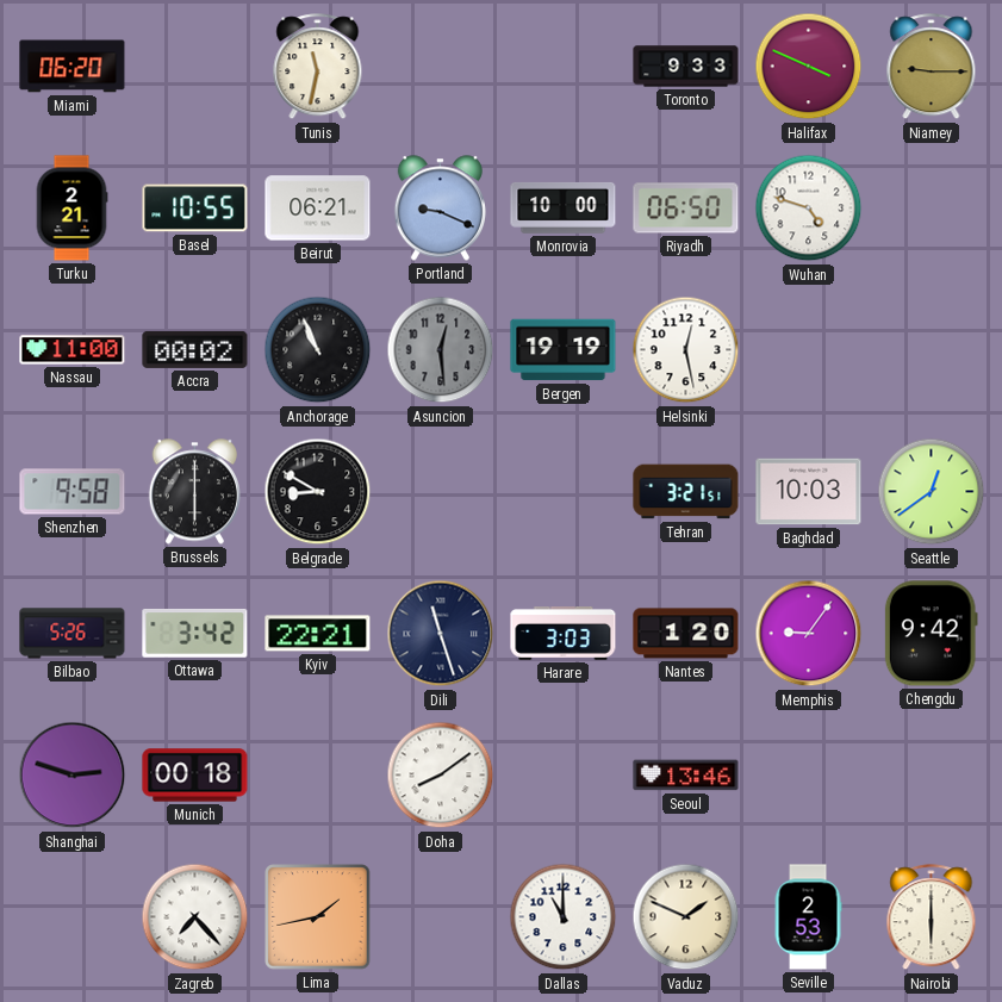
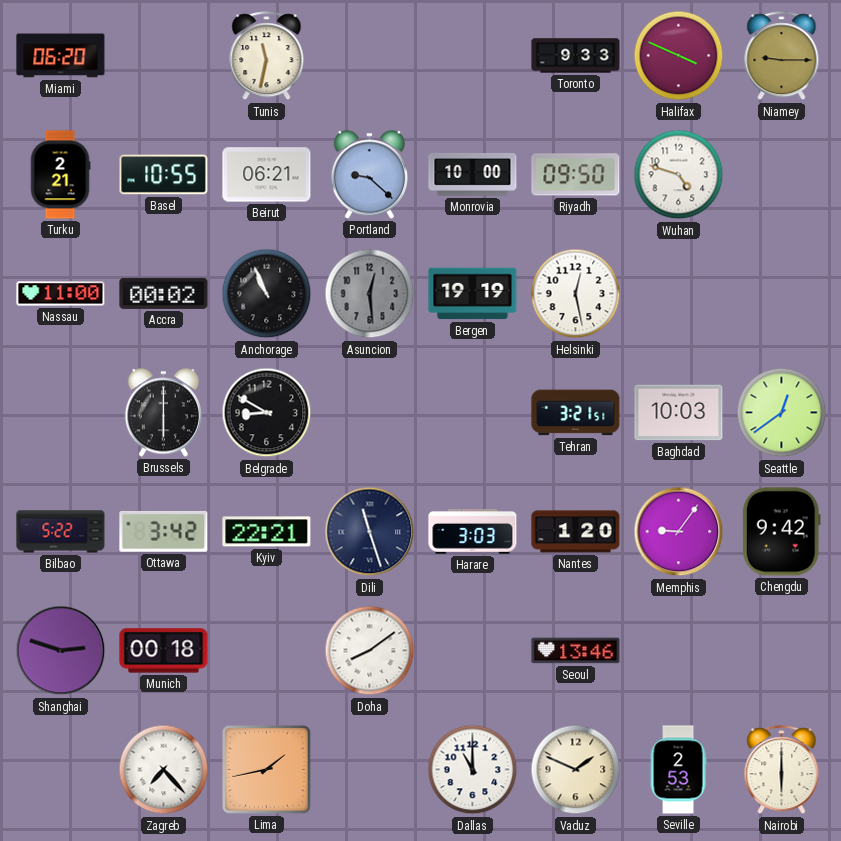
Portland: 9:19 -> 9:22 (369, 175)
Riyadh: 06:50 -> 09:50 (576, 175)
Shenzhen: 9:58 -> none (73, 492)
Bilbao: 5:26 -> 5:22 (61, 532)
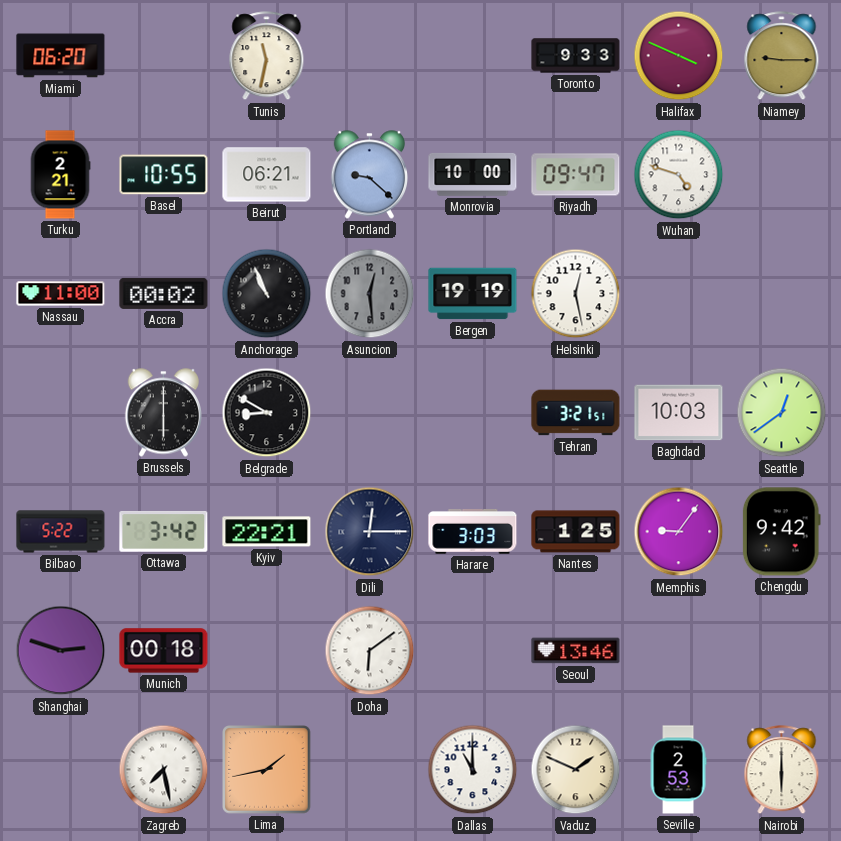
Riyadh: 09:50 -> 09:47 (576, 175)
Dili: 11:27 -> 12:15 (370, 532)
Nantes: 1:20 -> 1:25 (576, 532)
Doha: 8:09 -> 6:09 (370, 651)
Zagreb: 7:23 -> 7:28 (164, 770)
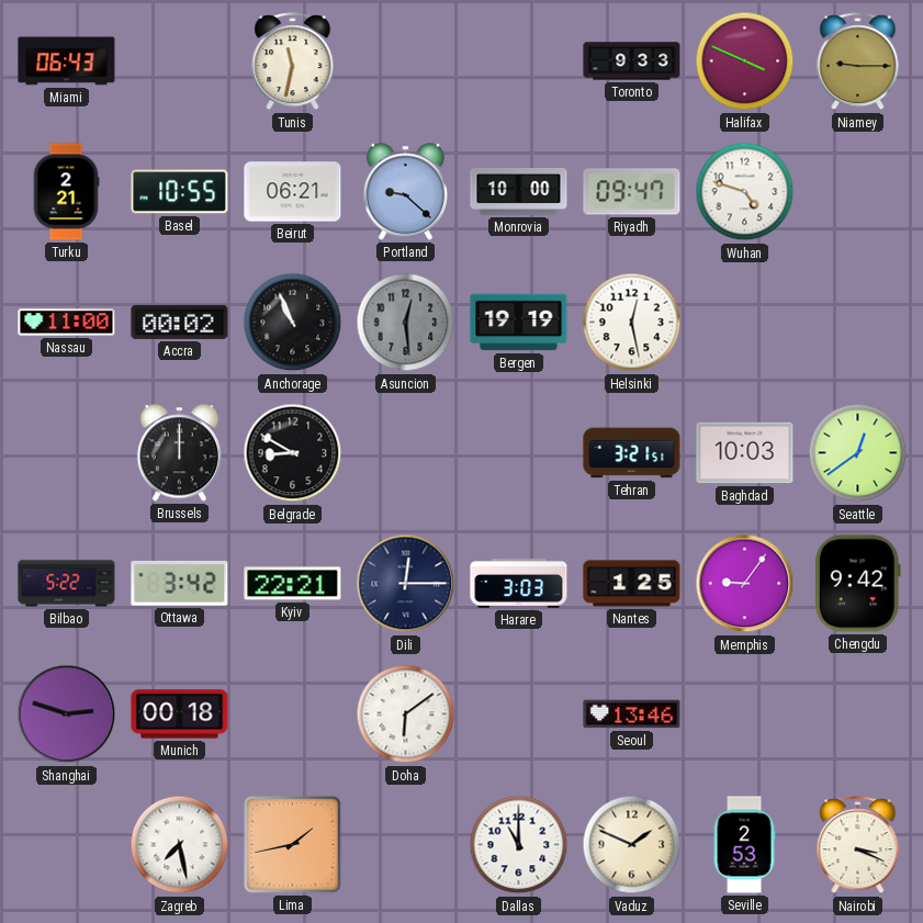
Miami: 06:20 -> 06:43 (67, 61)
Brussels: 6:00 -> 12:00 (179, 453)
Nairobi: 6:00 -> 3:19 (858, 845)
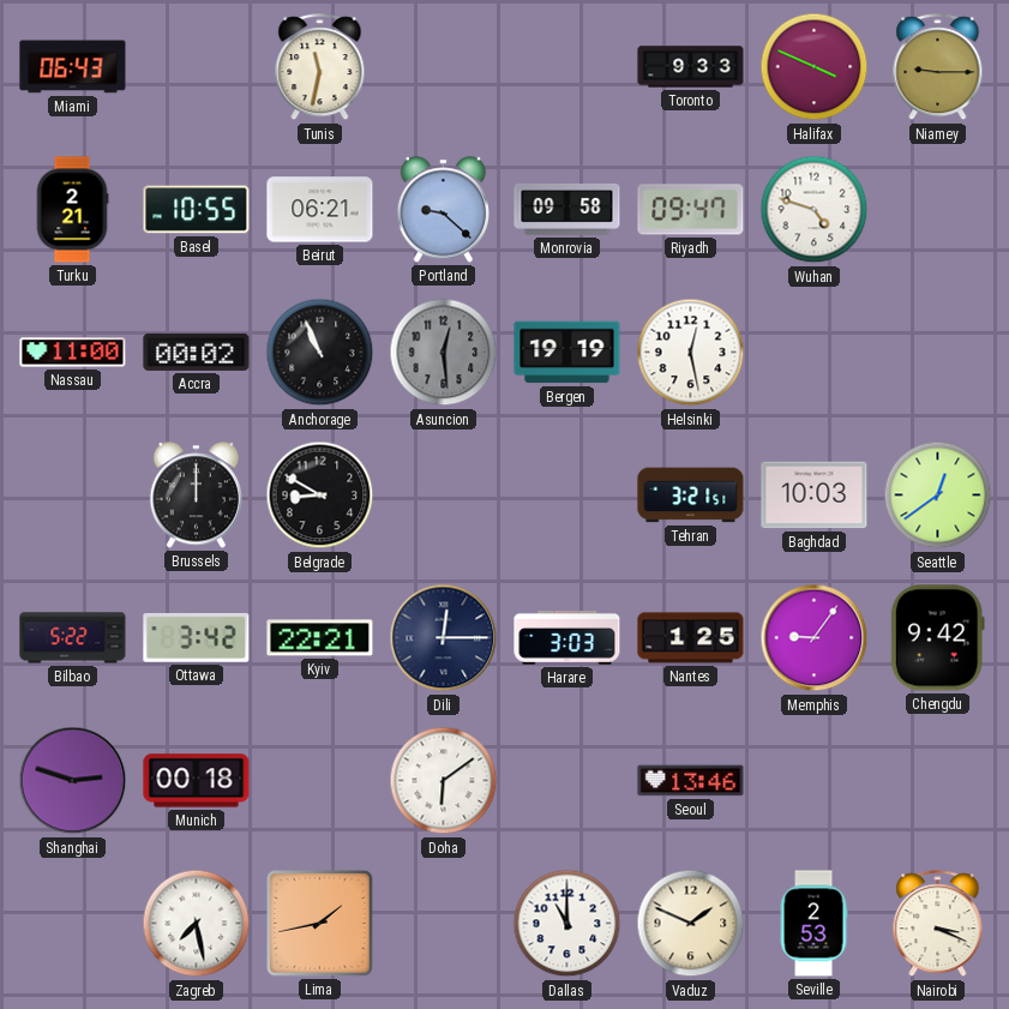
Monrovia: 10:00 -> 09:58 (567, 209)
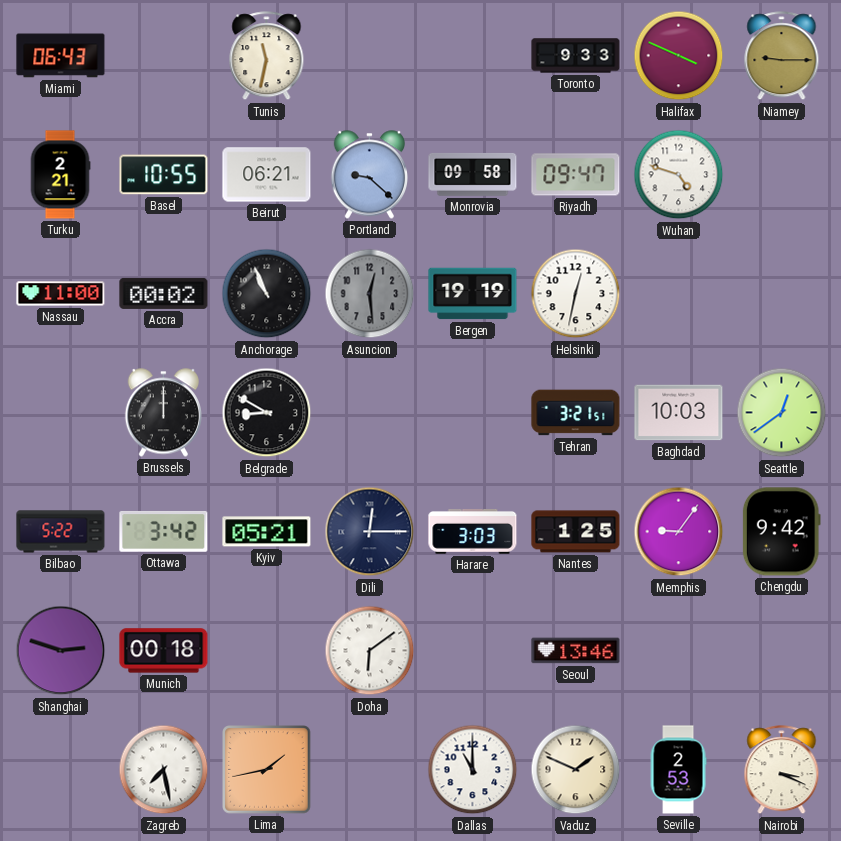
Helsinki: 12:28 -> 12:32 (576, 294)
Kyiv: 22:21 -> 05:21 (267, 532)
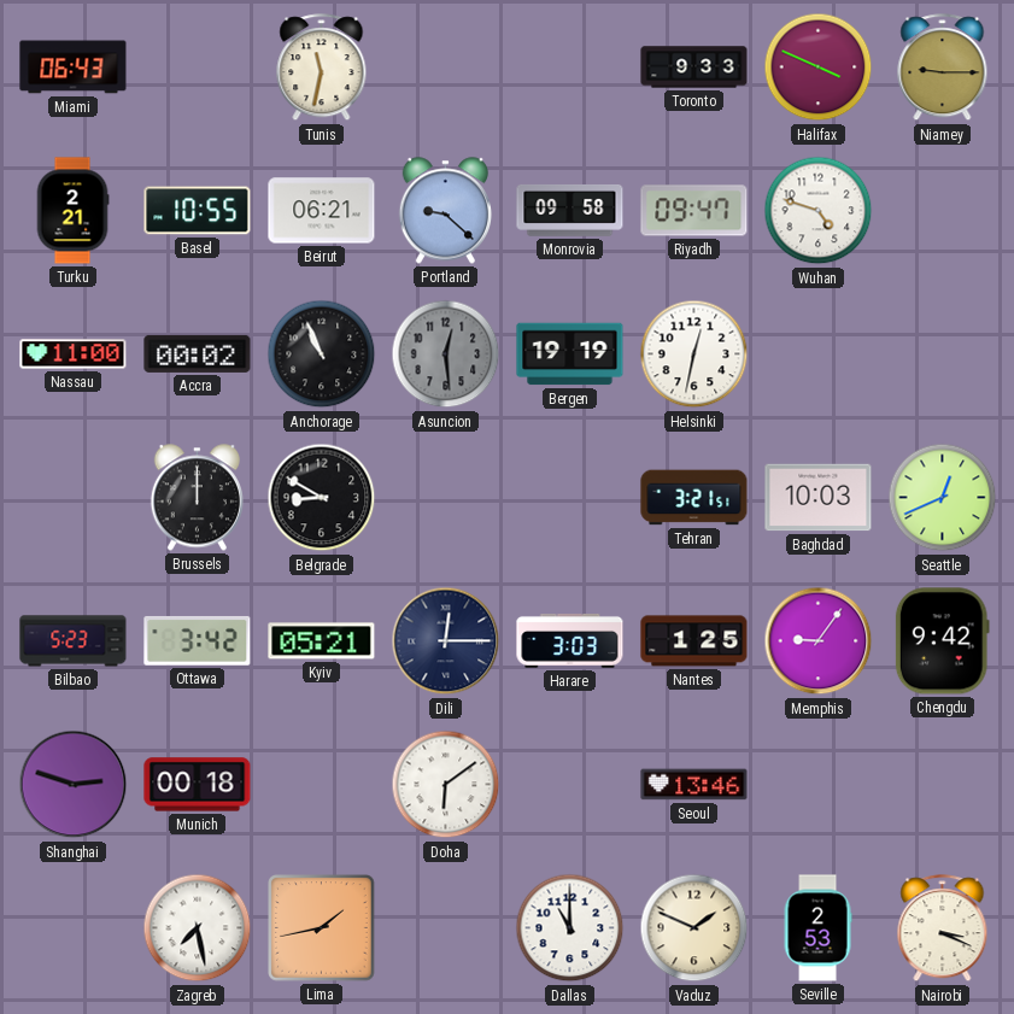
Seattle: 12:39 -> 12:41 (943, 498)
Bilbao: 5:22 -> 5:23 (74, 641)
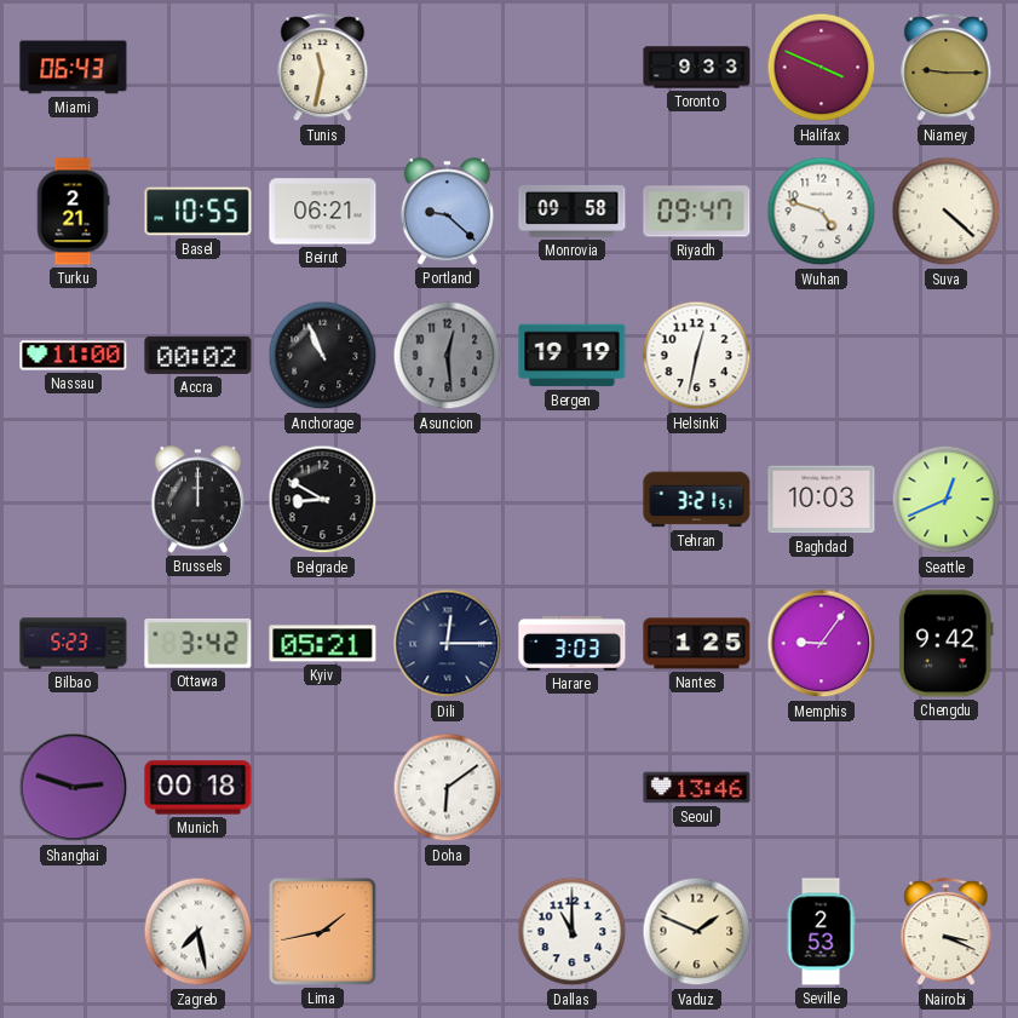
Suva: none -> 4:22 (947, 212)
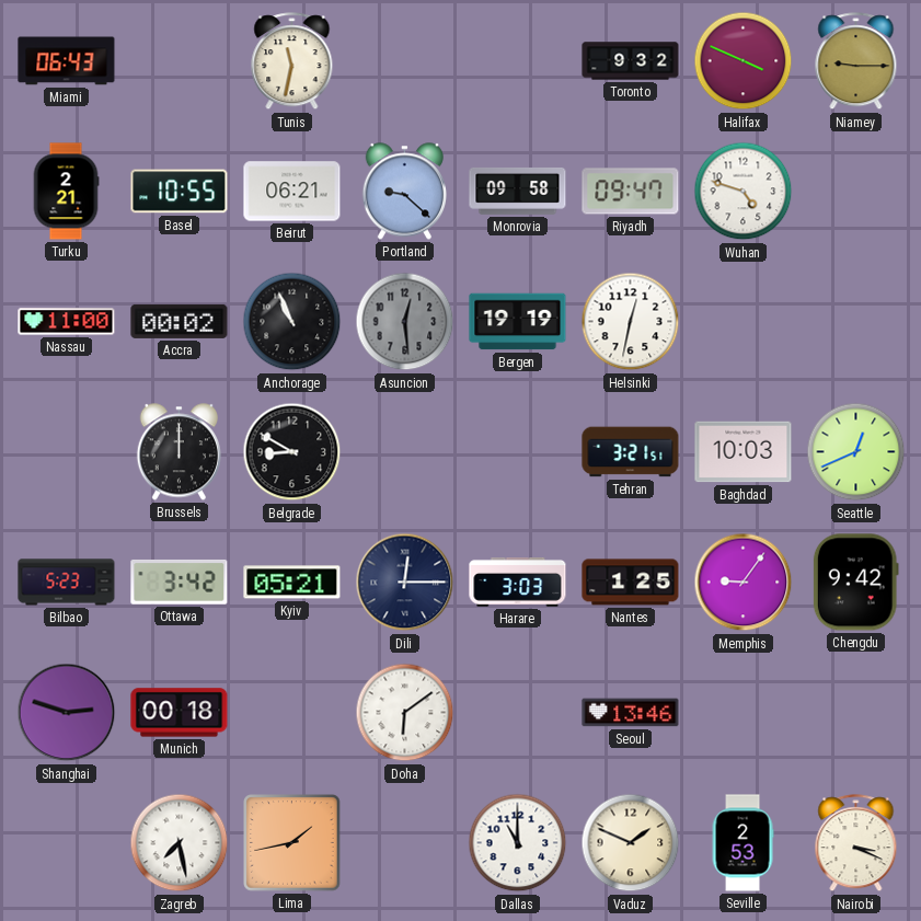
Toronto: 9:33 -> 9:32 (631, 61)
Suva: 4:22 -> none (947, 212)
